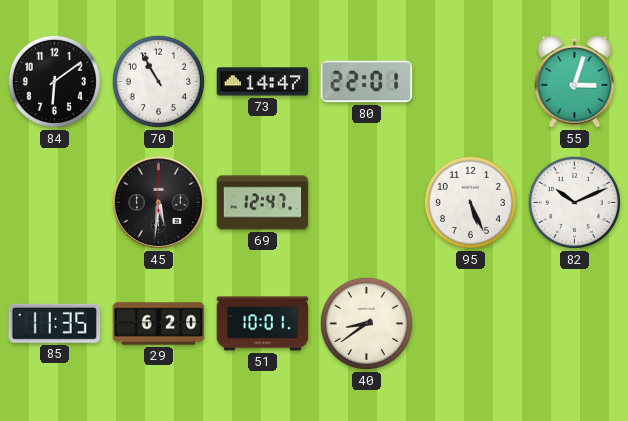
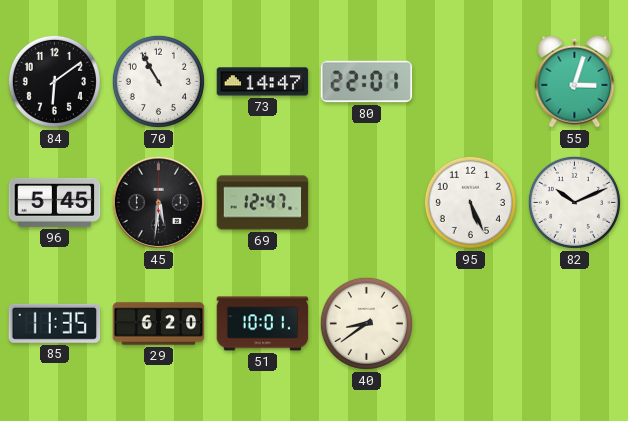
96: none -> 5:45 (55, 202)
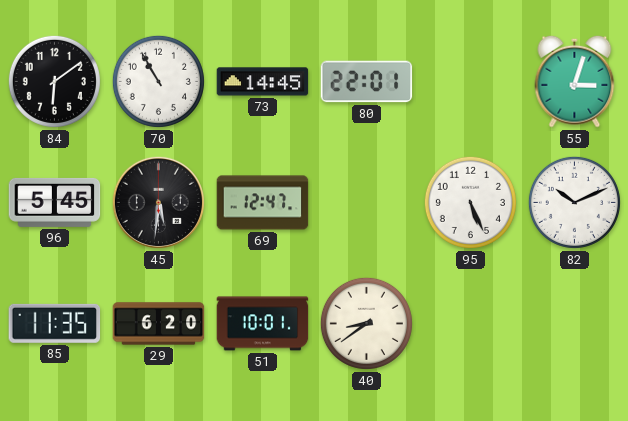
73: 14:47 -> 14:45 (263, 82)
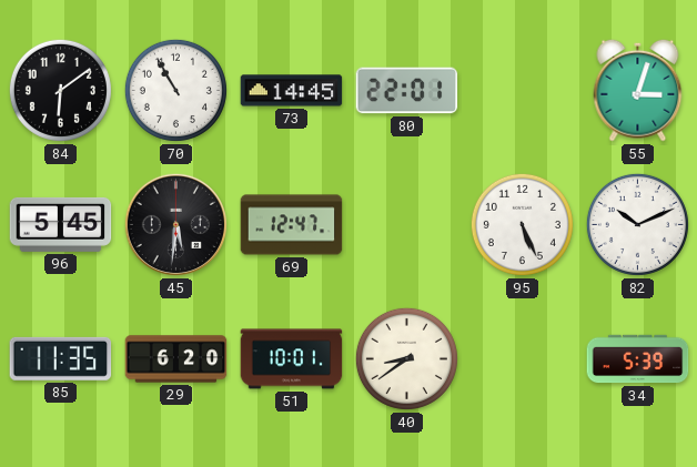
34: none -> 5:39 (638, 359)
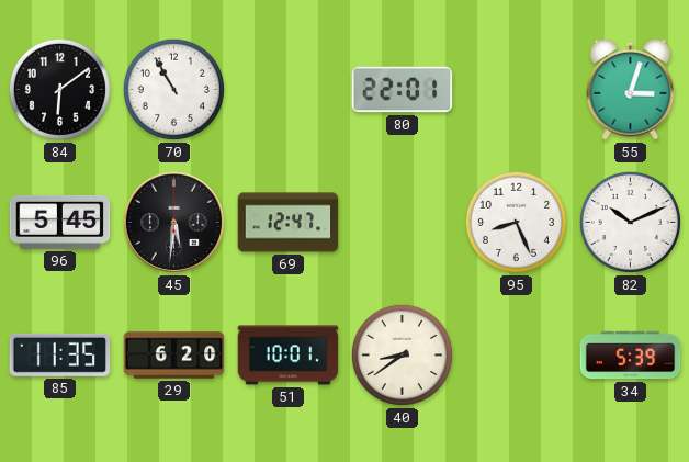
73: 14:45 -> none (292, 91)
95: 5:26 -> 8:26 (516, 222)
